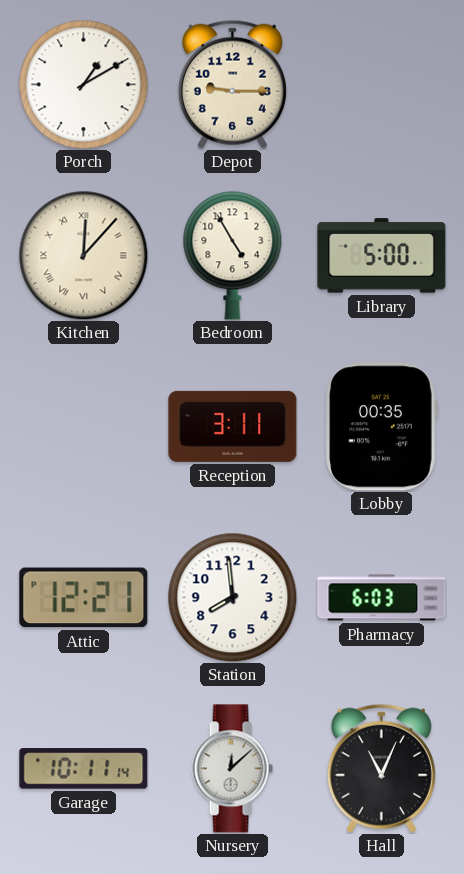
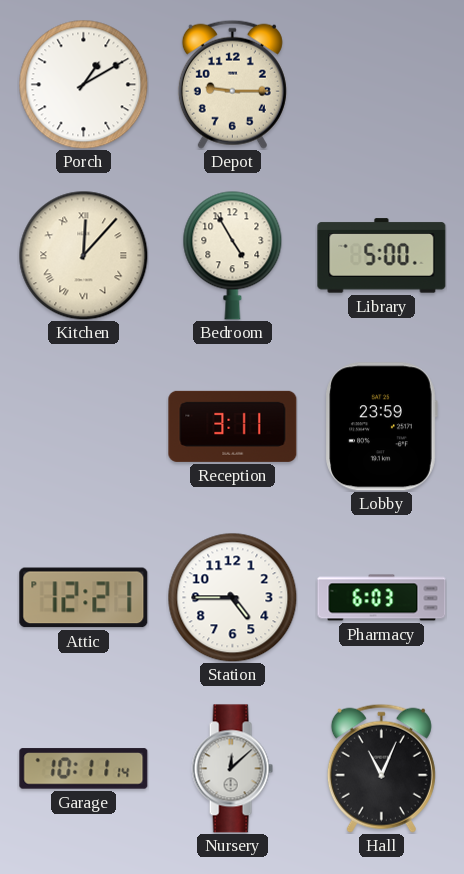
Lobby: 00:35 -> 23:59 (381, 427)
Station: 7:59 -> 4:45 (232, 597)
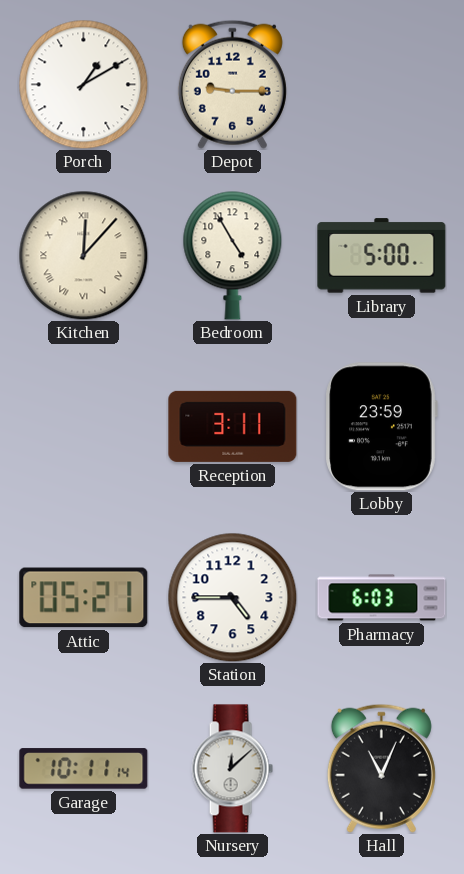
Attic: 12:21 -> 05:21 (84, 598)
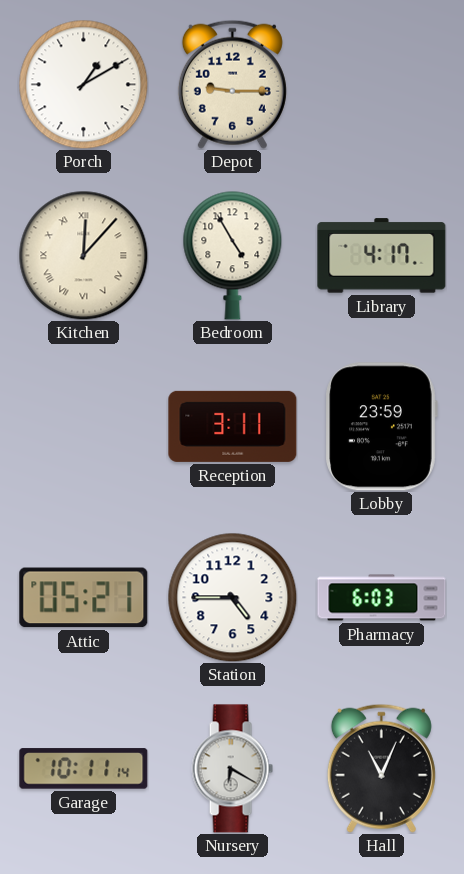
Library: 5:00 -> 4:17 (382, 256)
Nursery: 12:08 -> 6:20 (232, 769)
